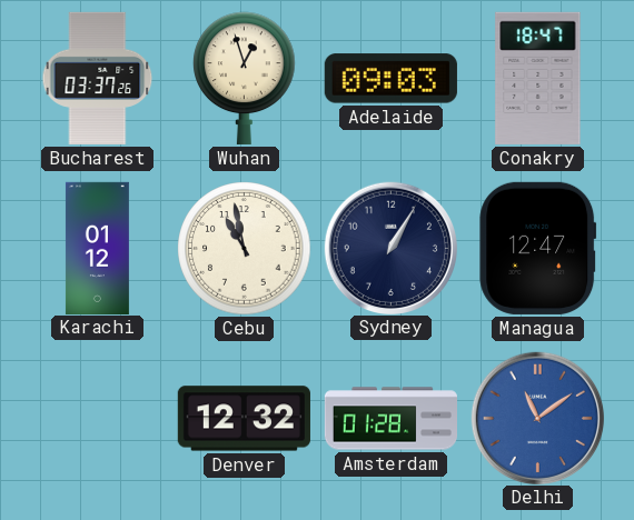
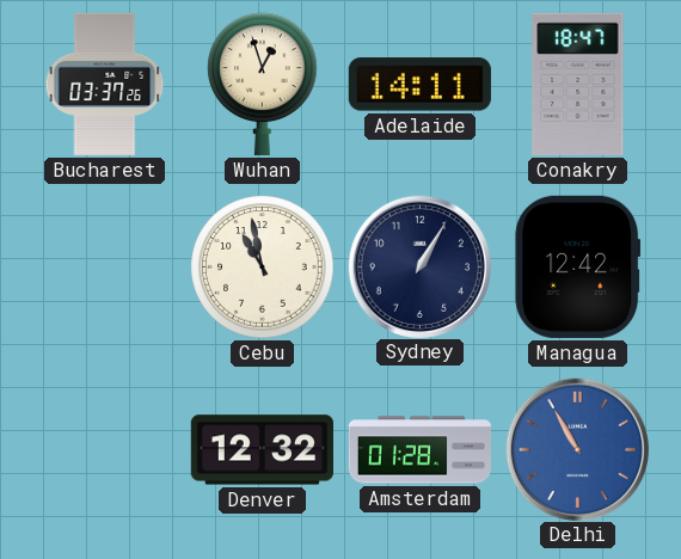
Adelaide: 09:03 -> 14:11 (419, 85)
Karachi: 01:12 -> none (97, 248)
Managua: 12:47 -> 12:42 (578, 266)
Delhi: 11:09 -> 10:55 (577, 449)
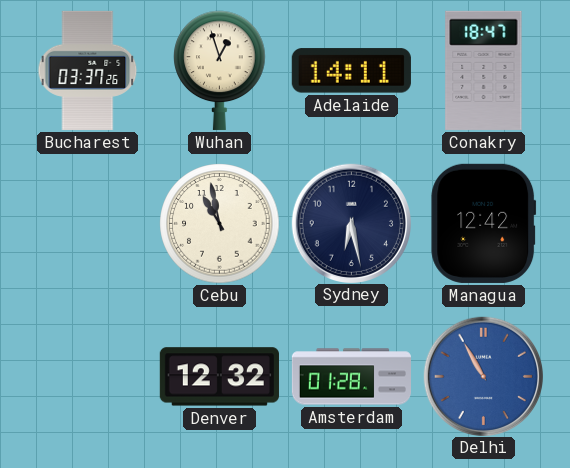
Sydney: 1:05 -> 6:28 (351, 223)
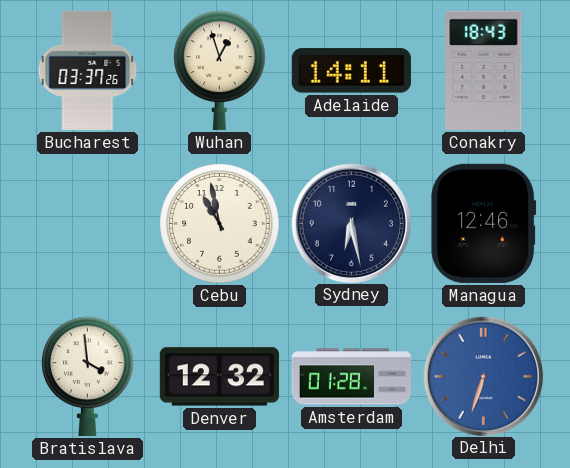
Conakry: 18:47 -> 18:43 (484, 70)
Managua: 12:42 -> 12:46 (484, 223)
Bratislava: none -> 3:59 (88, 376)
Delhi: 10:55 -> 6:33 (483, 376)
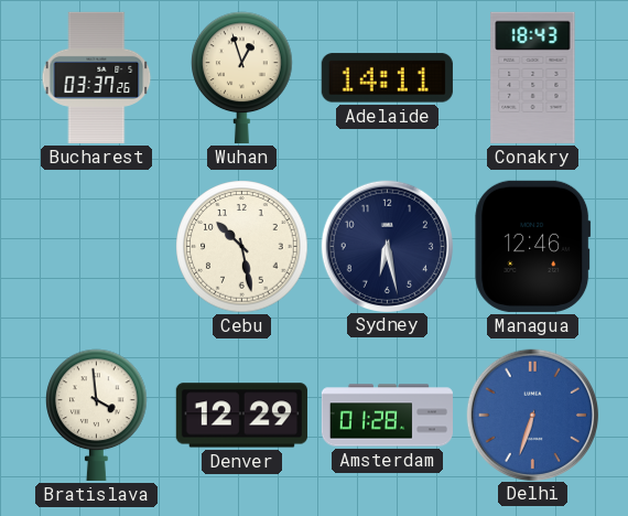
Cebu: 10:58 -> 10:28 (242, 247)
Denver: 12:32 -> 12:29 (241, 416)
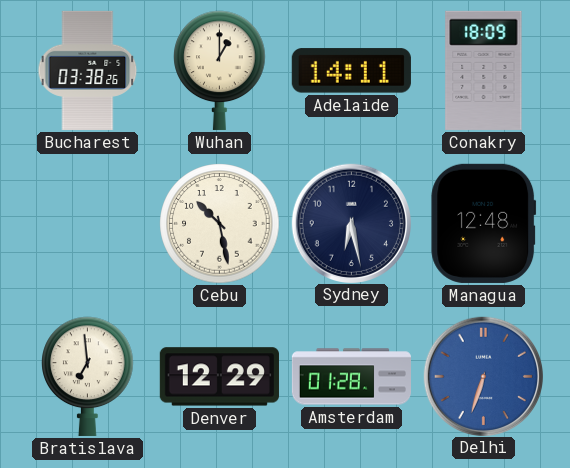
Bucharest: 03:37 -> 03:38 (88, 70)
Wuhan: 12:57 -> 1:00 (220, 70)
Conakry: 18:43 -> 18:09 (484, 70)
Managua: 12:46 -> 12:48 (484, 223)
Bratislava: 3:59 -> 6:59 (88, 376)
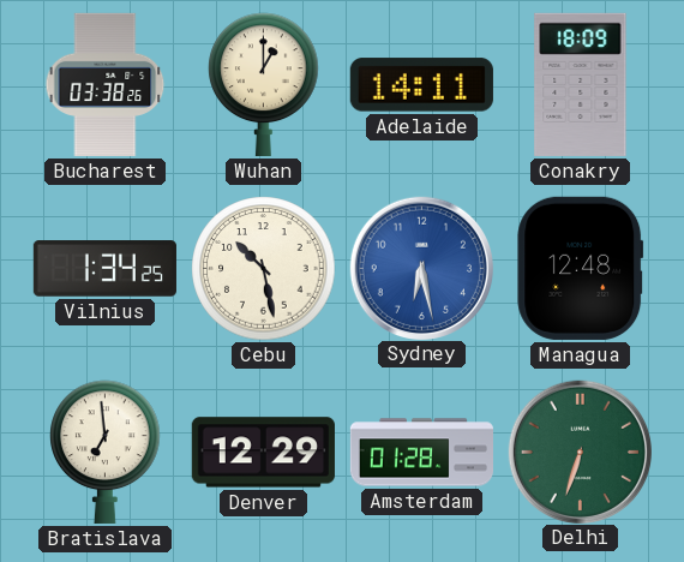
Vilnius: none -> 1:34 (104, 269)
Sydney dial: navy -> blue (421, 268)
Delhi dial: blue -> green (580, 452)
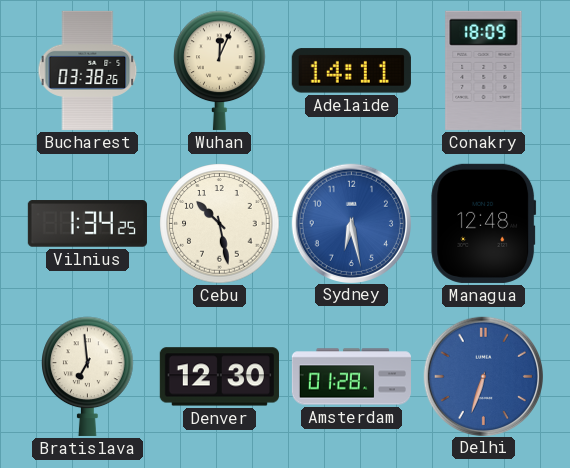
Wuhan: 1:00 -> 12:04 (220, 70)
Denver: 12:29 -> 12:30 (219, 377)
Delhi dial: green -> blue (483, 376)
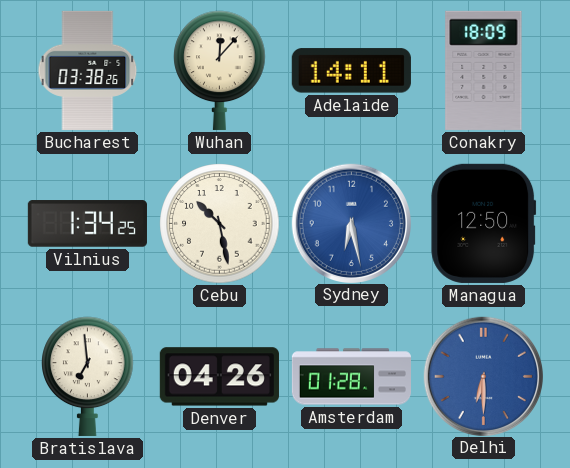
Wuhan: 12:04 -> 12:07 (220, 70)
Managua: 12:48 -> 12:50 (484, 223)
Denver: 12:30 -> 04:26 (219, 377)
Delhi: 6:33 -> 6:30 (483, 376)
